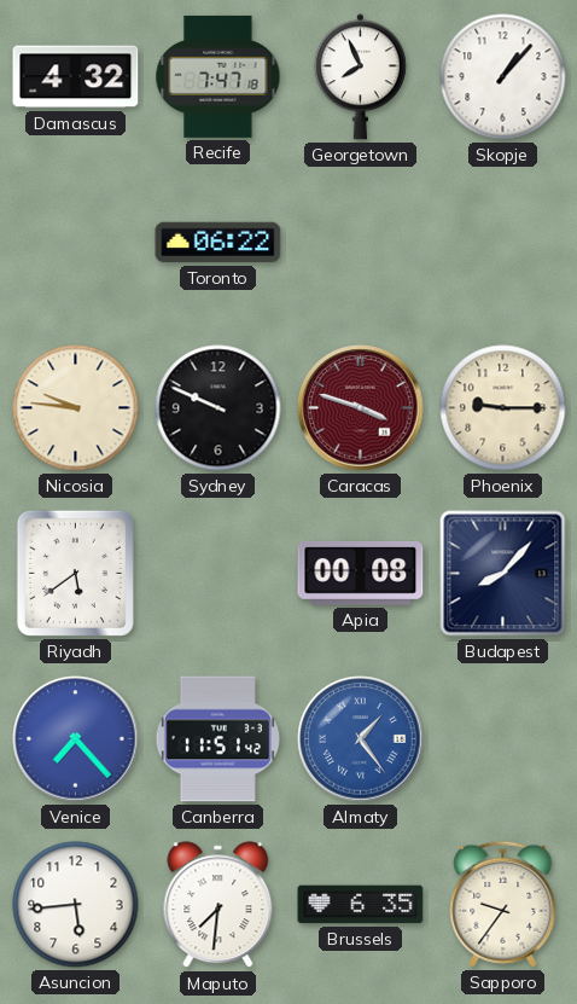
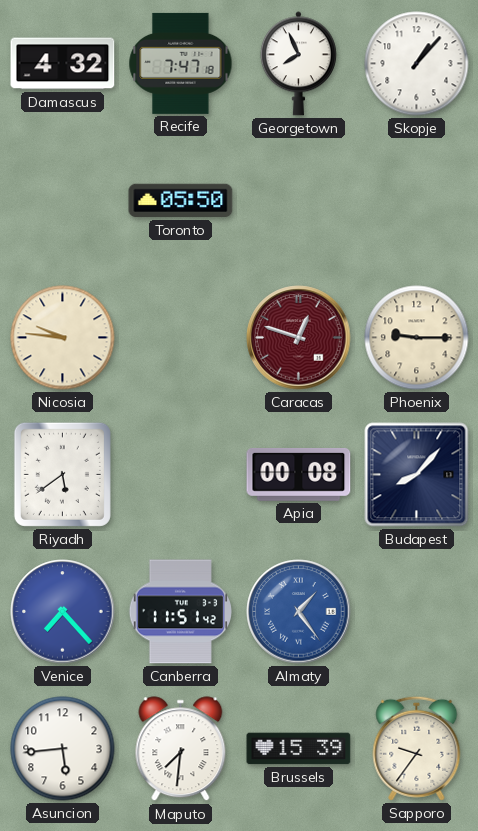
Toronto: 06:22 -> 05:50 (181, 201)
Sydney: 9:49 -> none (218, 408)
Caracas: 3:48 -> 12:48 (299, 338)
Brussels: 6:35 -> 15:39 (299, 749)
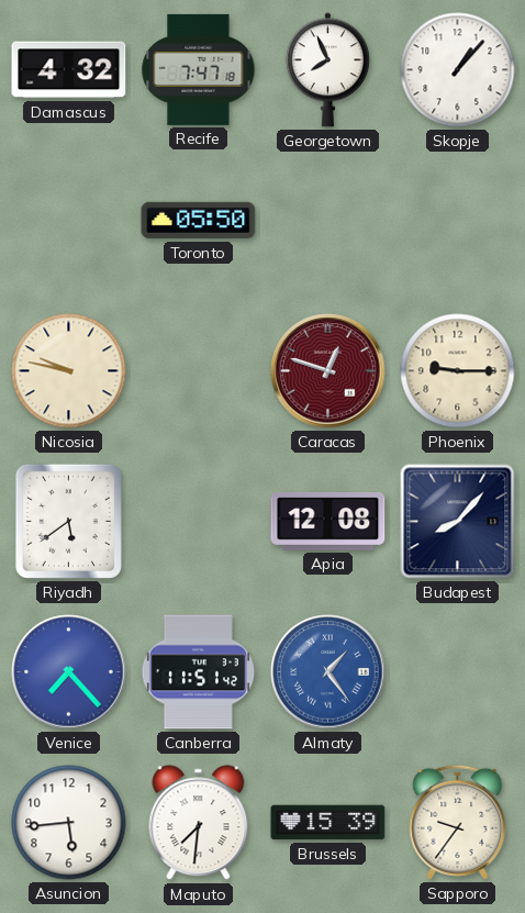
Nicosia: 9:46 -> 9:47 (69, 371)
Apia: 00:08 -> 12:08 (328, 522)
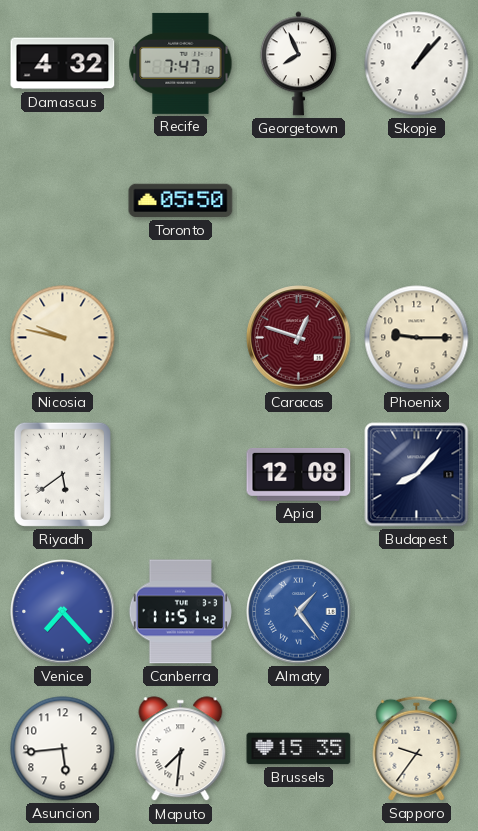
Brussels: 15:39 -> 15:35 (299, 749)
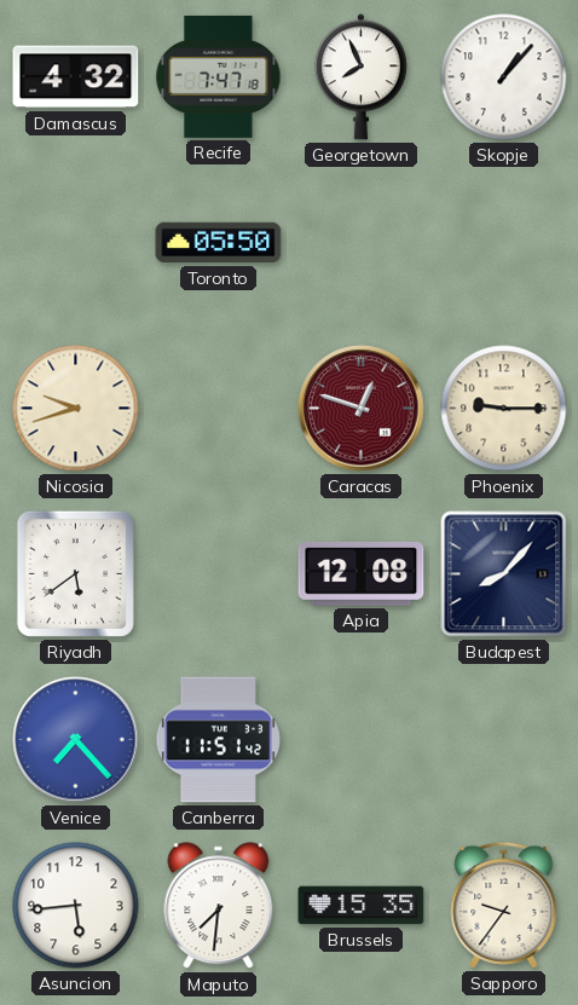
Nicosia: 9:47 -> 9:42 (76, 409)
Almaty: 1:24 -> none (299, 612)
